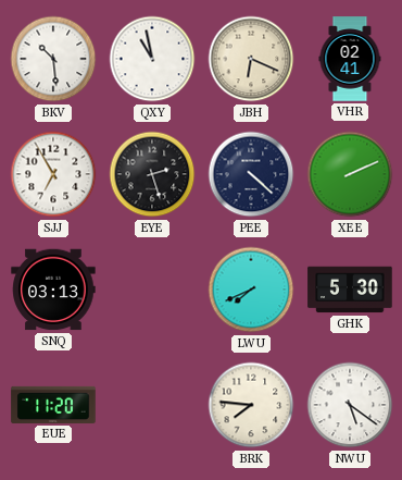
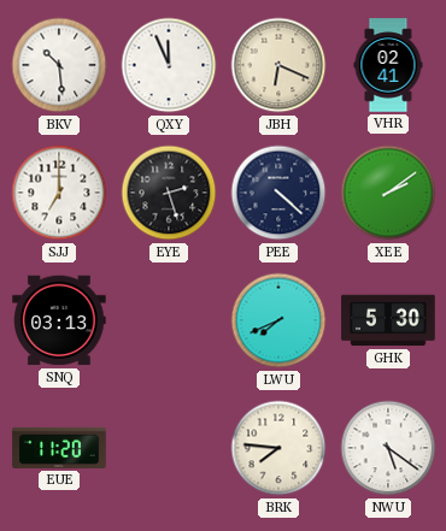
QXY: 10:58 -> 11:56 (169, 65)
SJJ: 6:55 -> 7:00 (59, 193)
XEE: 2:11 -> 2:09 (388, 193)
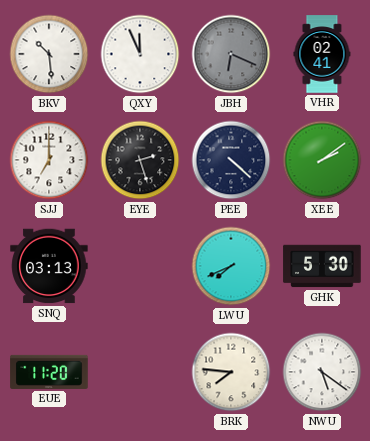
JBH dial: cream -> grey (231, 54)
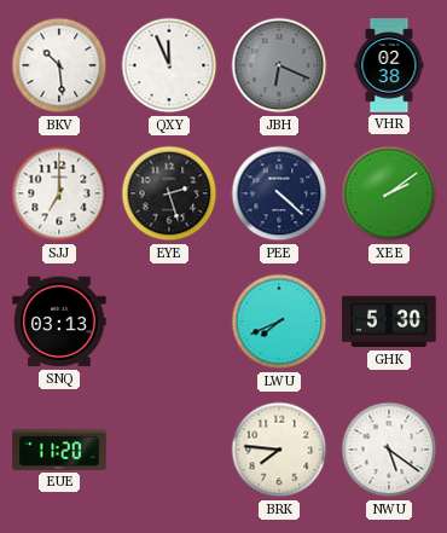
VHR: 02:41 -> 02:38 (389, 65)
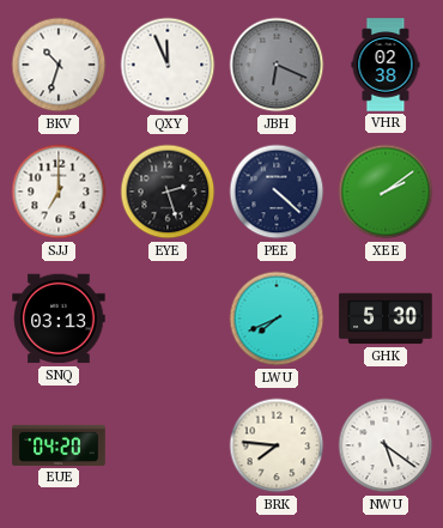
BKV: 10:29 -> 10:33 (59, 65)
EUE: 11:20 -> 04:20 (59, 445)
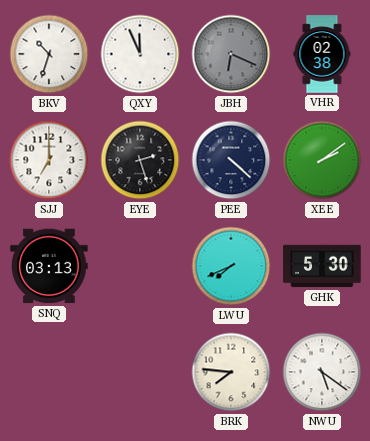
EUE: 04:20 -> none (59, 445)
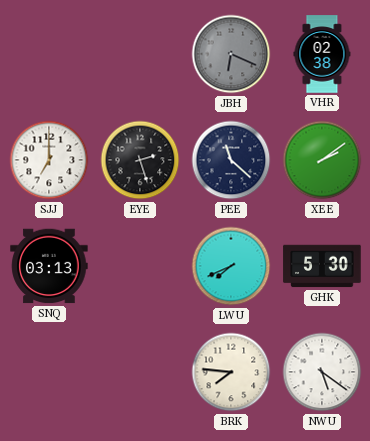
BKV: 10:33 -> none (49, 54)
QXY: 11:56 -> none (140, 54)
PEE: 4:22 -> 11:22 (231, 160)
